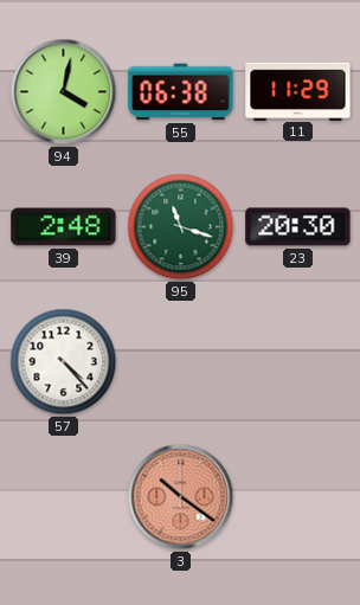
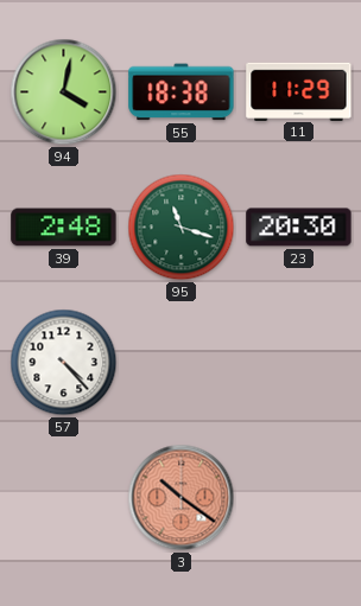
55: 06:38 -> 18:38 (182, 93)
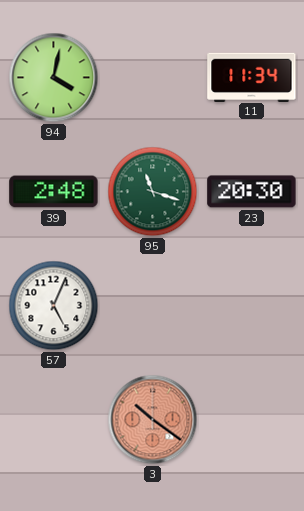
55: 18:38 -> none (182, 93)
11: 11:29 -> 11:34 (252, 77)
57: 4:23 -> 5:04 (54, 306)
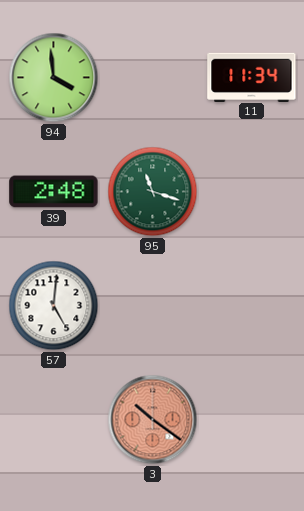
94: 4:02 -> 3:59 (54, 78)
23: 20:30 -> none (252, 192)
57: 5:04 -> 5:01 (54, 306)
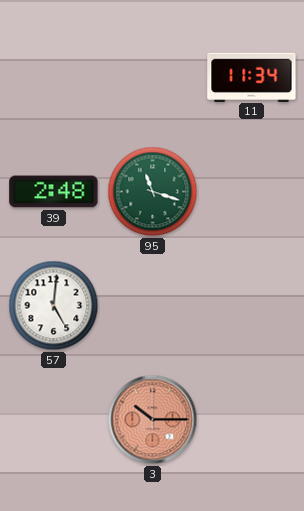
94: 3:59 -> none (54, 78)
3: 10:21 -> 10:15 (153, 420)
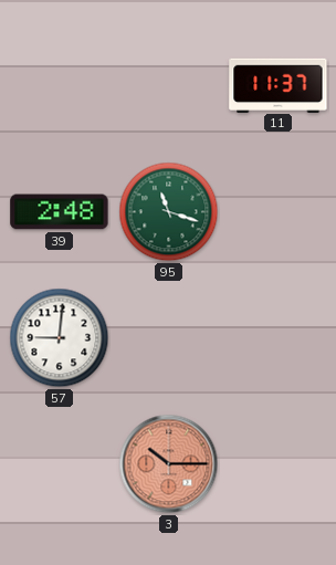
11: 11:34 -> 11:37 (279, 85)
57: 5:01 -> 9:01 (60, 338)
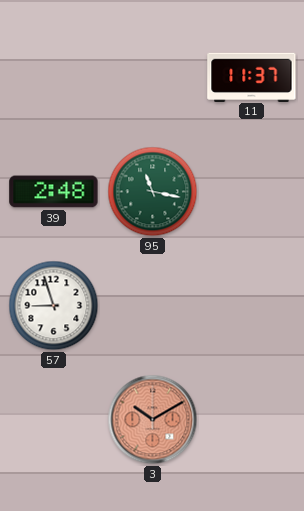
95: 11:18 -> 11:17 (153, 192)
57: 9:01 -> 8:57 (54, 306)
3: 10:15 -> 10:10 (153, 420)
